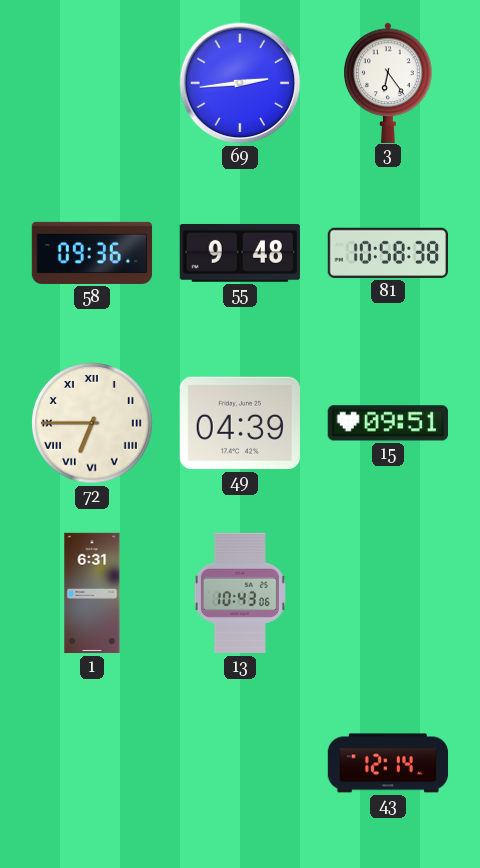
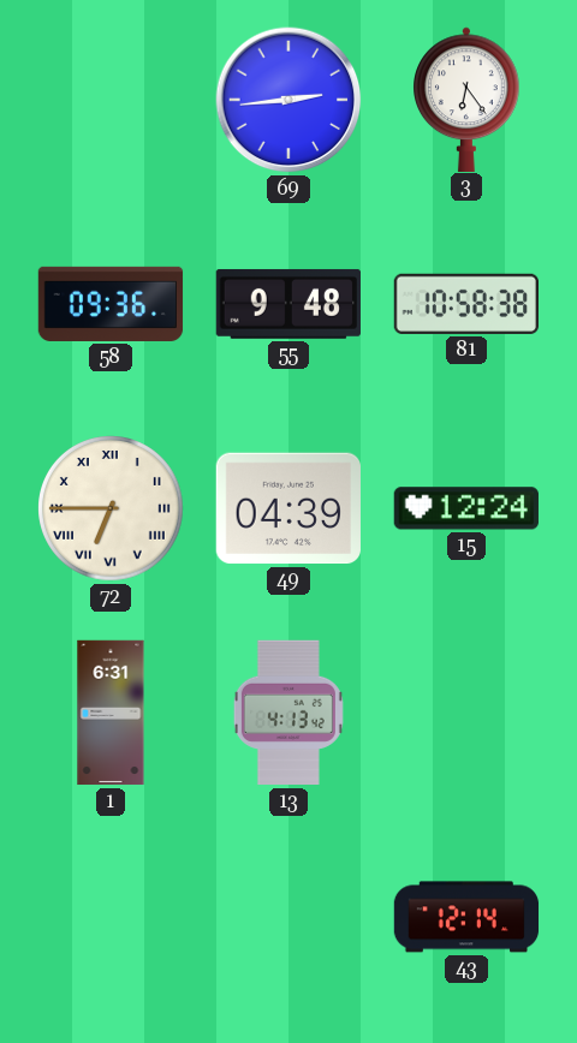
15: 09:51 -> 12:24 (466, 508)
13: 10:43 -> 4:13 (288, 713)
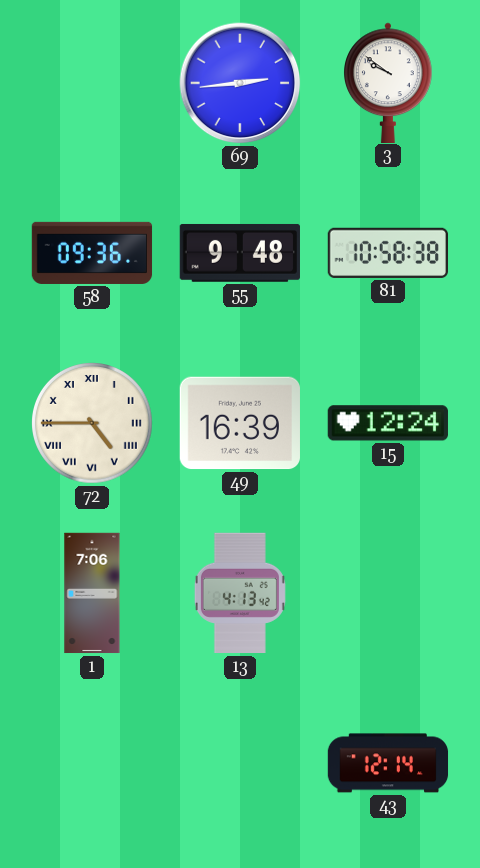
3: 6:24 -> 9:51 (389, 82)
72: 6:45 -> 4:45 (93, 424)
49: 04:39 -> 16:39 (240, 423)
1: 6:31 -> 7:06 (92, 593)
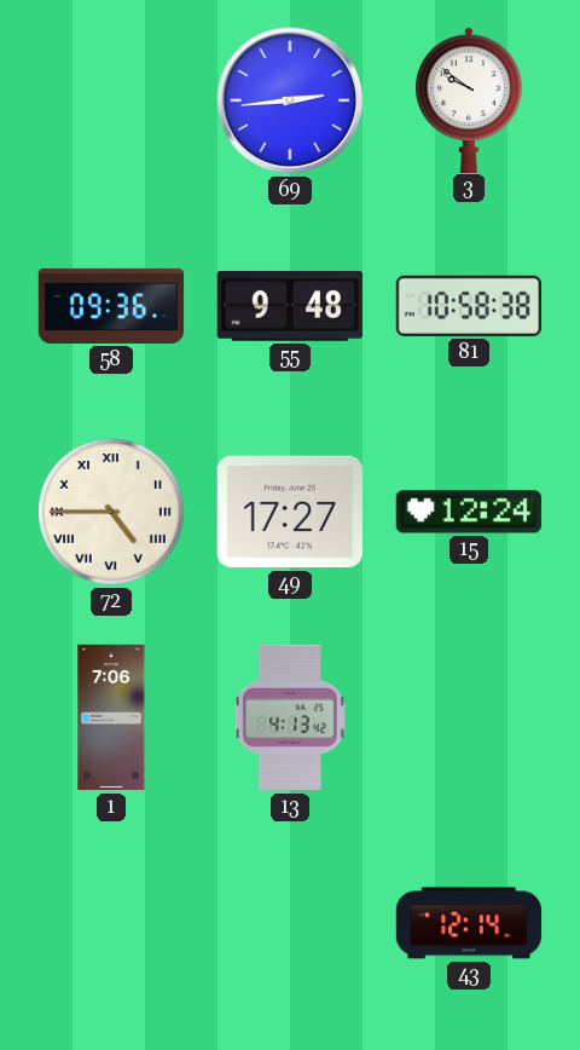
49: 16:39 -> 17:27 (290, 512)
